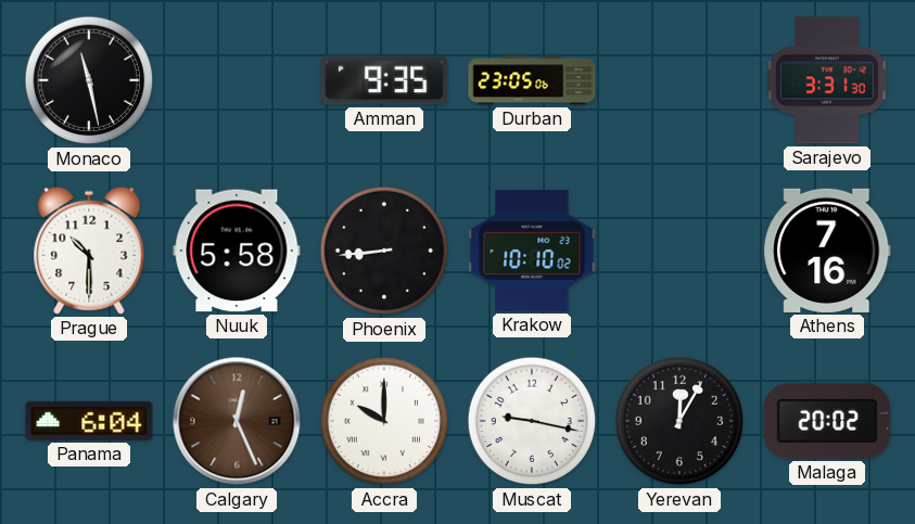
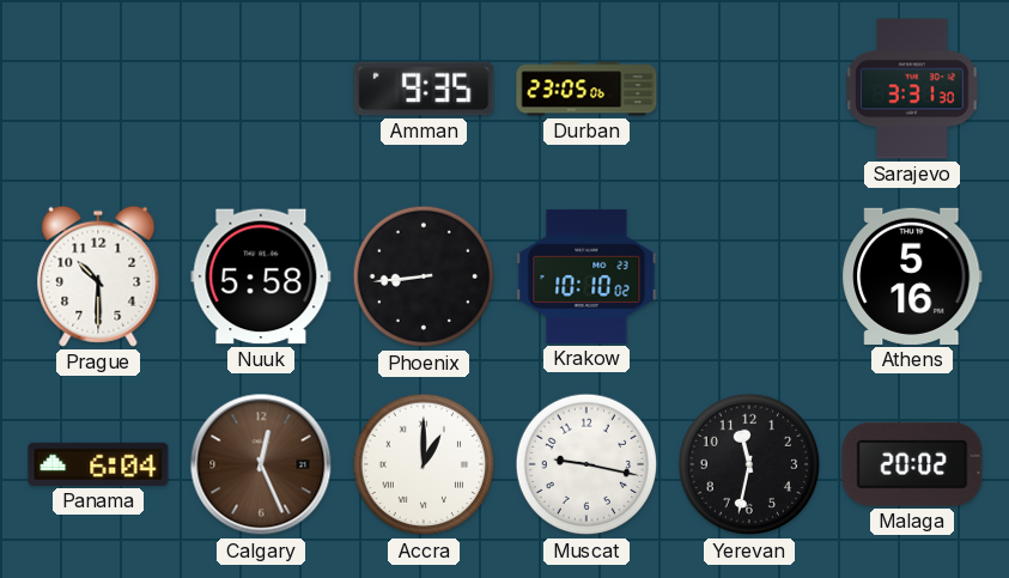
Monaco: 11:28 -> none (89, 80)
Athens: 7:16 -> 5:16 (912, 276)
Accra: 10:00 -> 1:00 (424, 464)
Yerevan: 12:05 -> 11:32 (749, 464)
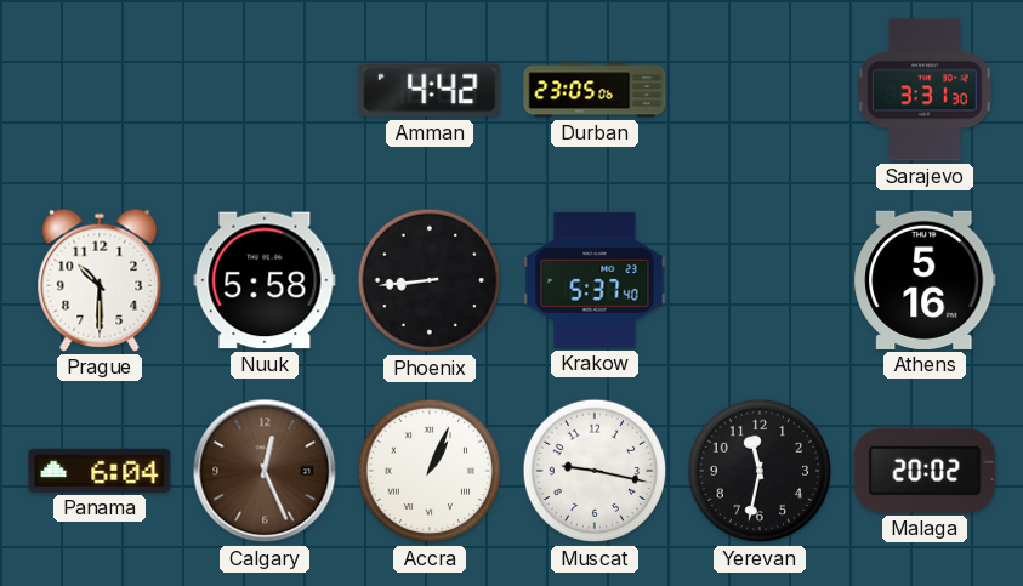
Amman: 9:35 -> 4:42 (430, 90)
Krakow: 10:10 -> 5:37 (595, 280)
Accra: 1:00 -> 1:04 (430, 471)
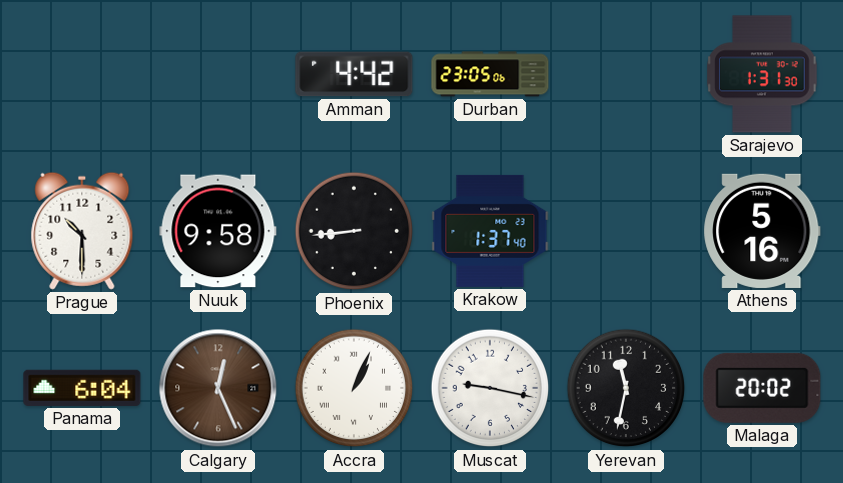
Sarajevo: 3:31 -> 1:31 (762, 74)
Nuuk: 5:58 -> 9:58 (218, 231)
Krakow: 5:37 -> 1:37 (490, 231)
